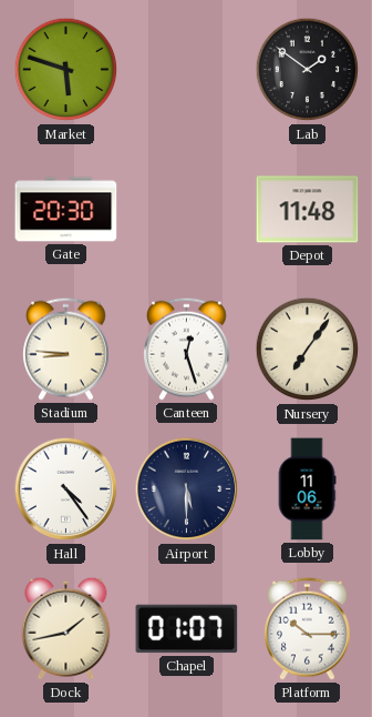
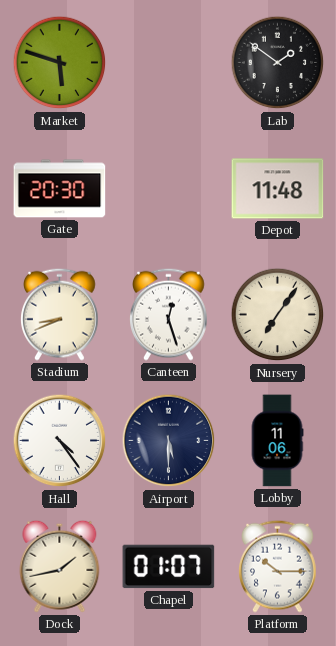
Stadium: 8:46 -> 8:41 (60, 314)
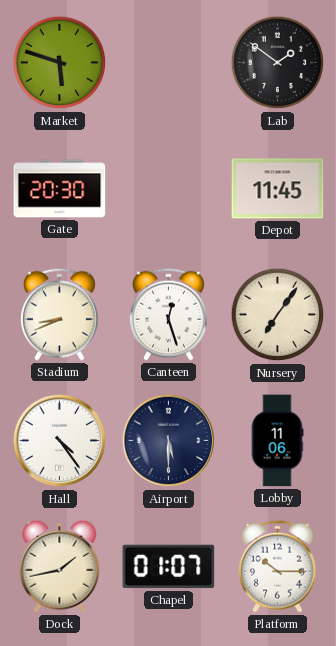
Depot: 11:48 -> 11:45 (278, 189)
